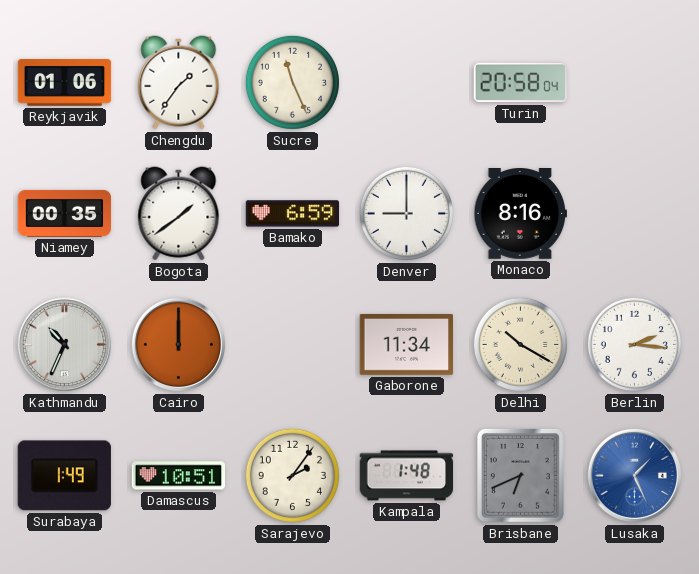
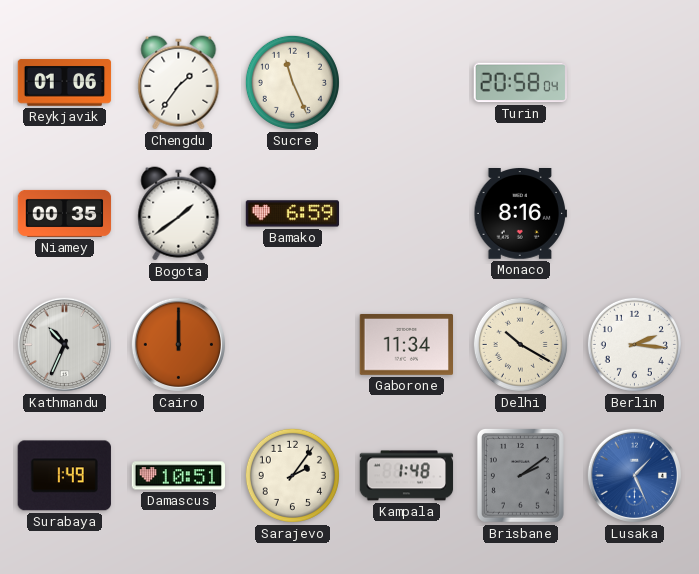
Denver: 9:00 -> none (406, 213)
Brisbane: 6:41 -> 2:09 (520, 475)
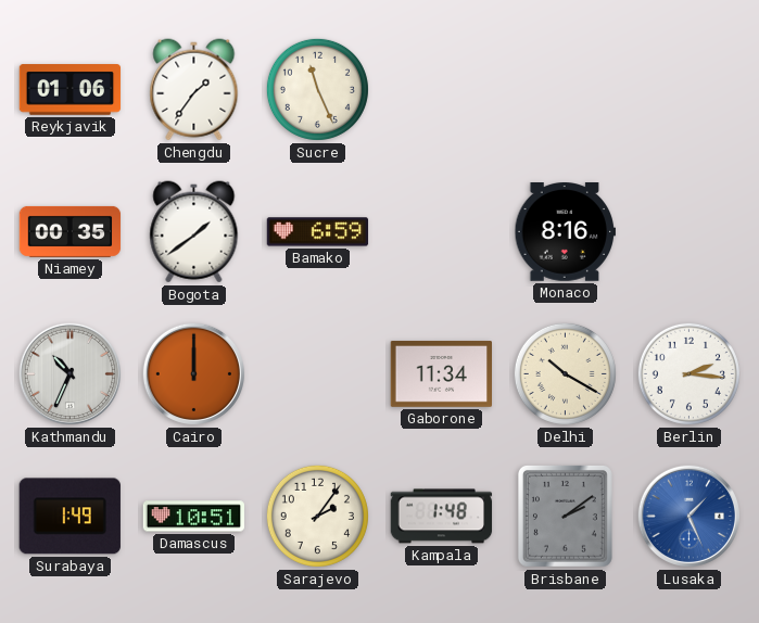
Turin: 20:58 -> none (520, 83)
